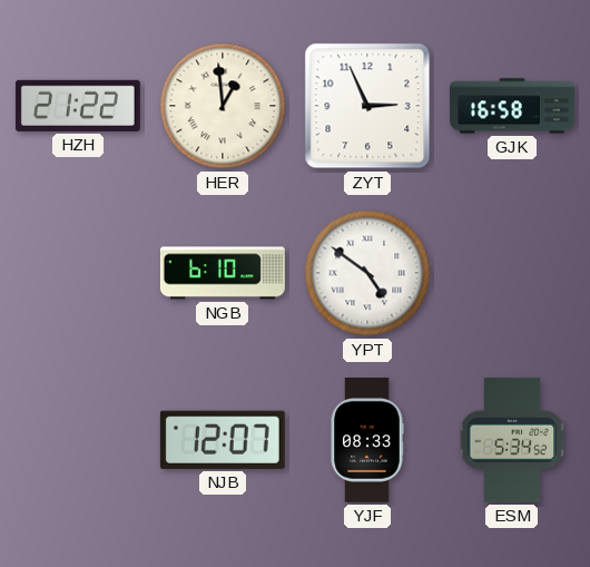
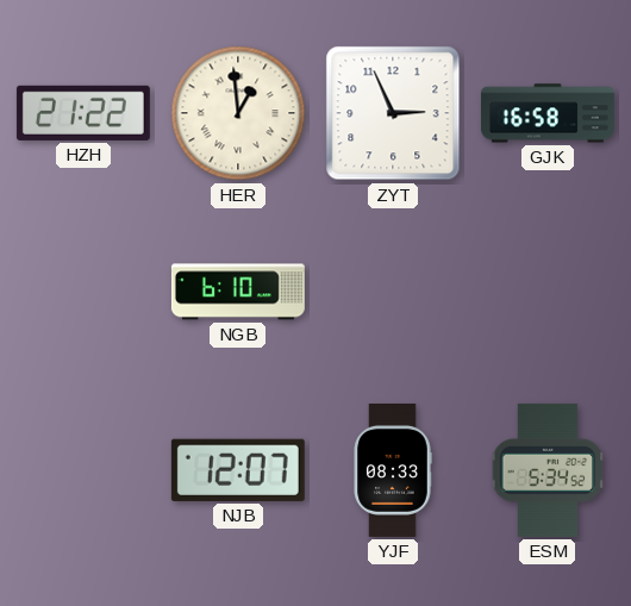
YPT: 4:51 -> none (367, 273)
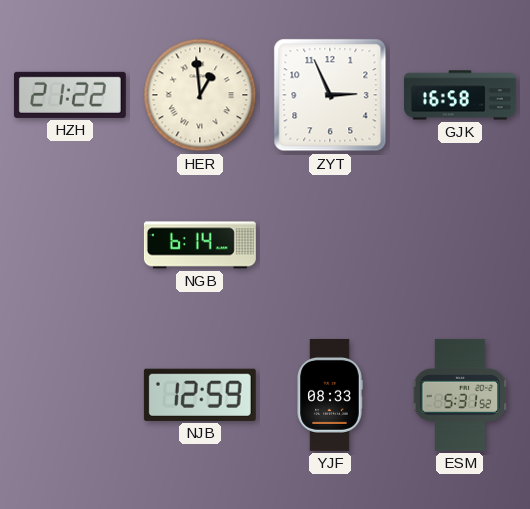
NGB: 6:10 -> 6:14 (200, 245)
NJB: 12:07 -> 12:59 (200, 395)
ESM: 5:34 -> 5:31 (460, 395)
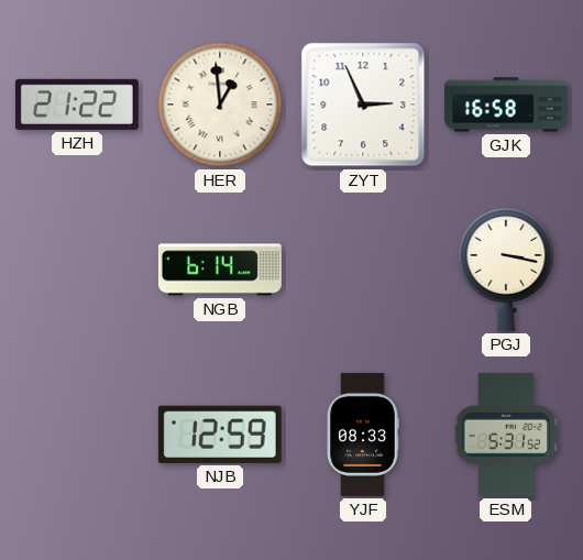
PGJ: none -> 3:17 (506, 268)
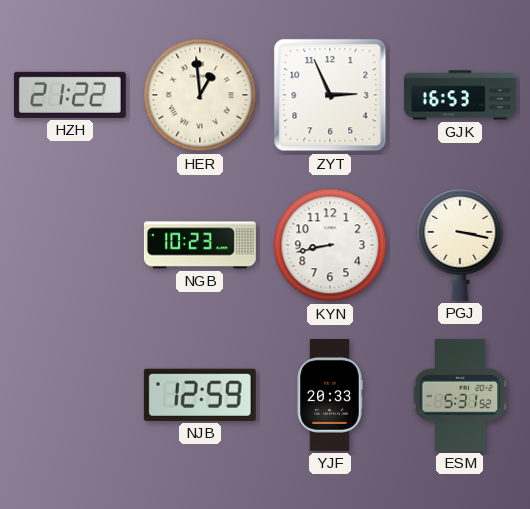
GJK: 16:58 -> 16:53 (460, 95)
NGB: 6:14 -> 10:23 (200, 245)
KYN: none -> 8:43 (330, 245)
YJF: 08:33 -> 20:33 (330, 395)
